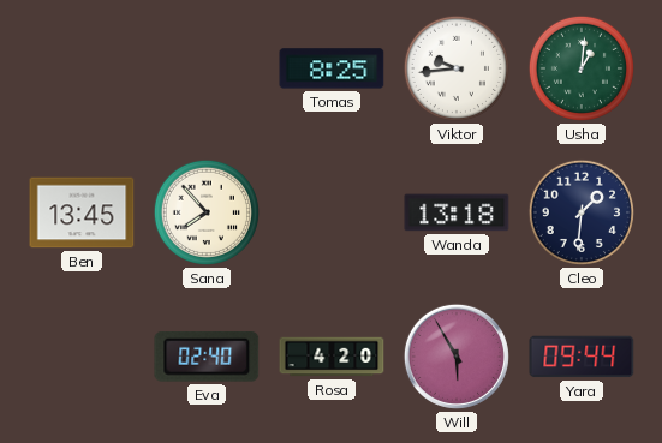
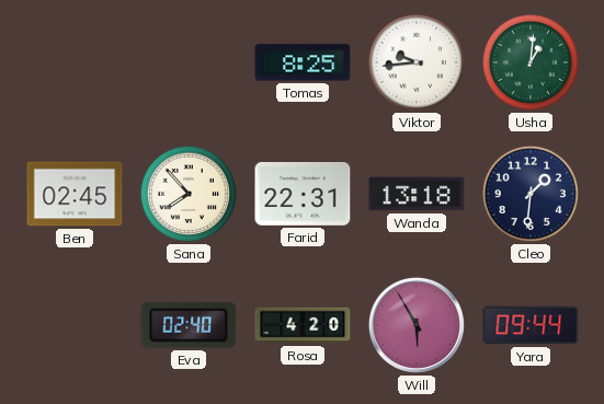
Ben: 13:45 -> 02:45 (75, 194)
Farid: none -> 22:31 (303, 195)
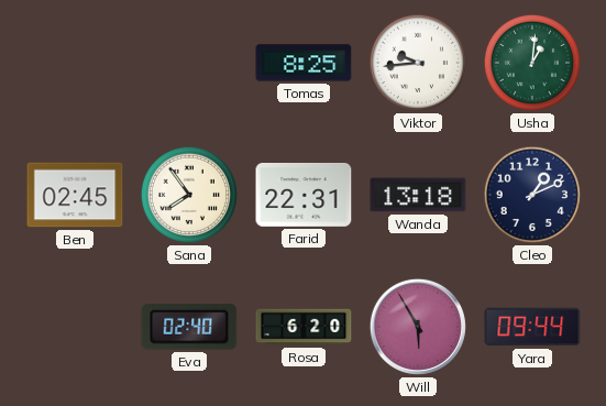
Sana: 7:53 -> 7:54 (189, 195)
Cleo: 1:31 -> 1:11 (532, 195)
Rosa: 4:20 -> 6:20 (304, 327)
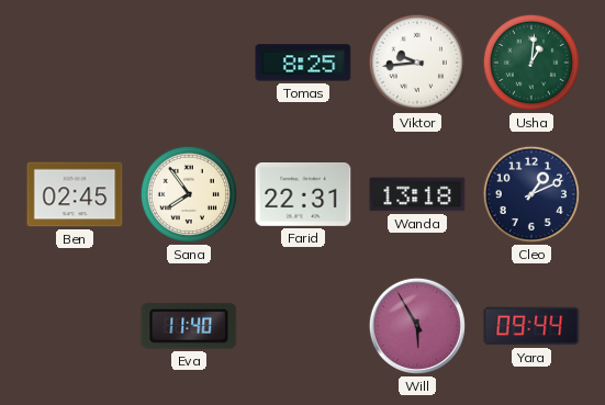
Eva: 02:40 -> 11:40 (189, 326)
Rosa: 6:20 -> none (304, 327)
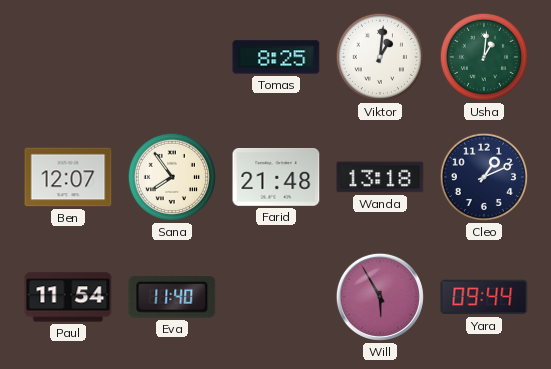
Viktor: 9:44 -> 1:01 (380, 57)
Ben: 02:45 -> 12:07 (68, 177)
Farid: 22:31 -> 21:48 (276, 178)
Paul: none -> 11:54 (68, 297)
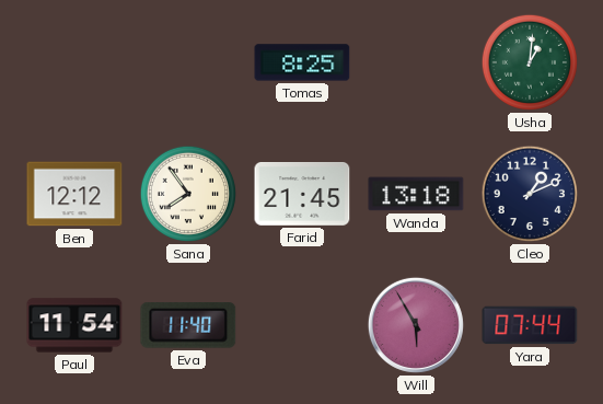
Viktor: 1:01 -> none (380, 57)
Ben: 12:07 -> 12:12 (74, 194)
Farid: 21:48 -> 21:45 (302, 195)
Yara: 09:44 -> 07:44 (530, 325)
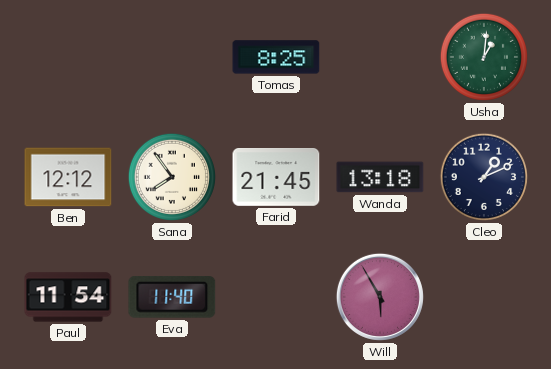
Yara: 07:44 -> none (530, 325)
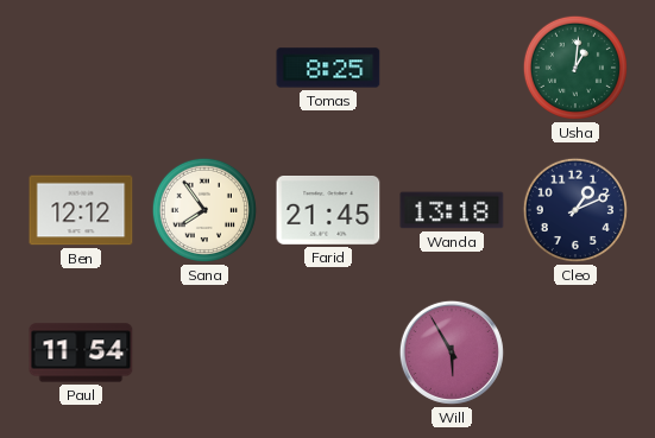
Eva: 11:40 -> none (172, 297)
